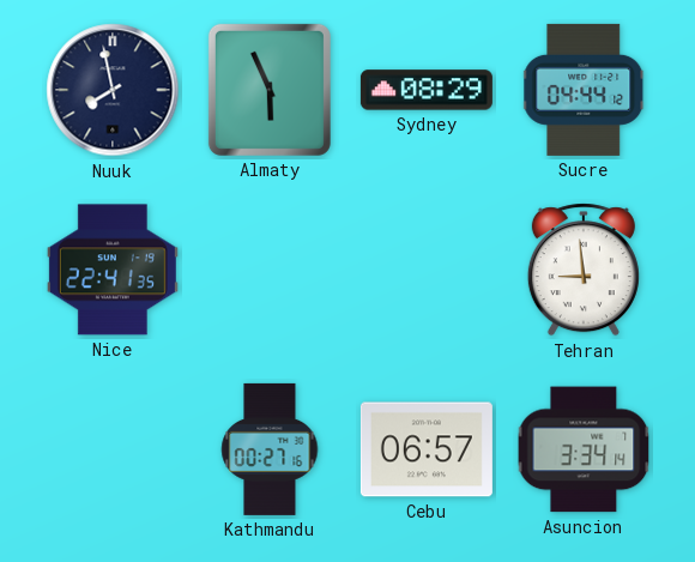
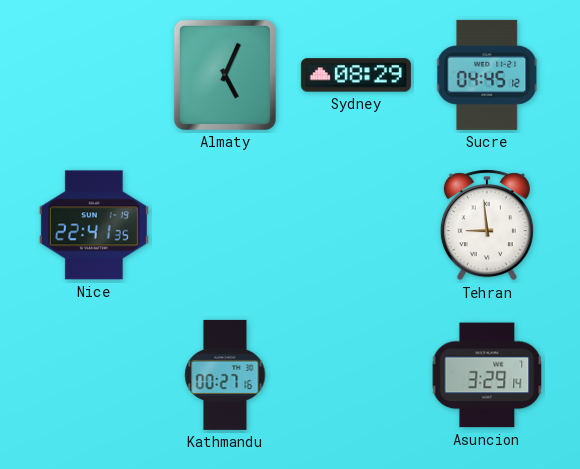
Nuuk: 7:58 -> none (113, 90)
Almaty: 5:56 -> 5:04 (225, 75)
Sucre: 04:44 -> 04:45 (488, 75)
Cebu: 06:57 -> none (427, 449)
Asuncion: 3:34 -> 3:29 (487, 375)
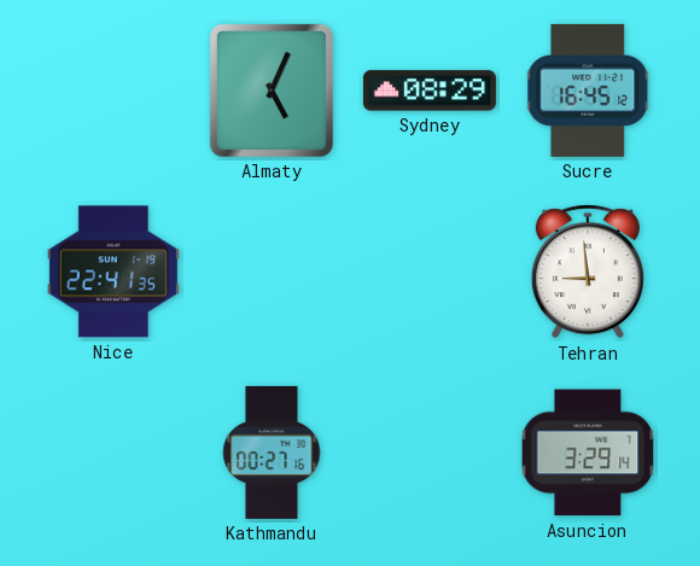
Sucre: 04:45 -> 16:45 (589, 91)
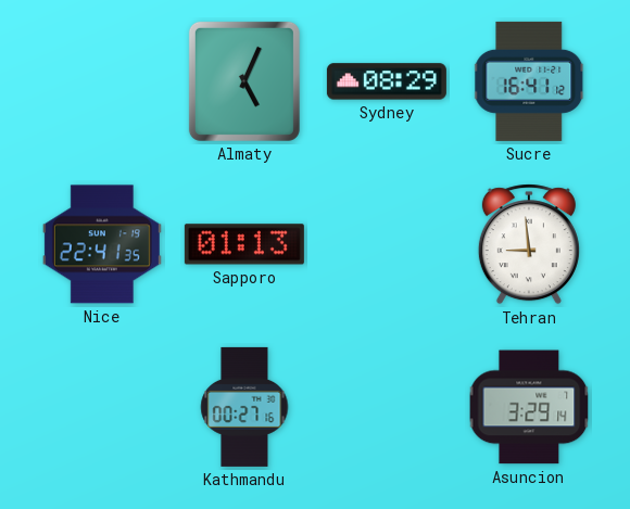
Sucre: 16:45 -> 16:41 (530, 81)
Sapporo: none -> 01:13 (244, 244)
